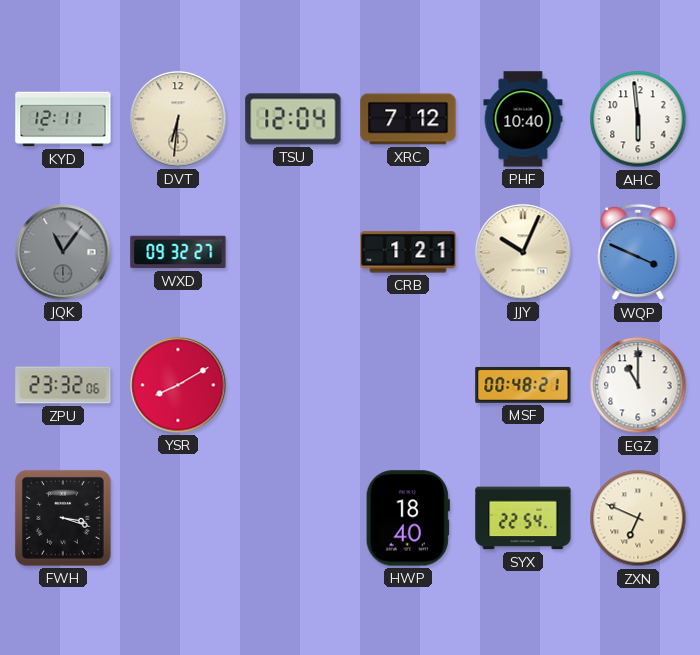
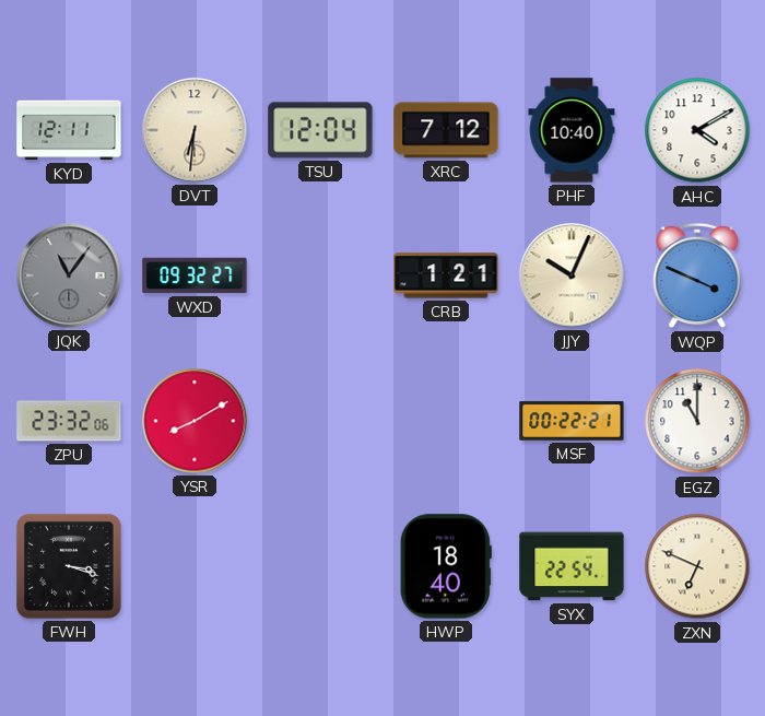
AHC: 5:59 -> 4:10 (697, 130)
MSF: 00:48 -> 00:22 (572, 421)
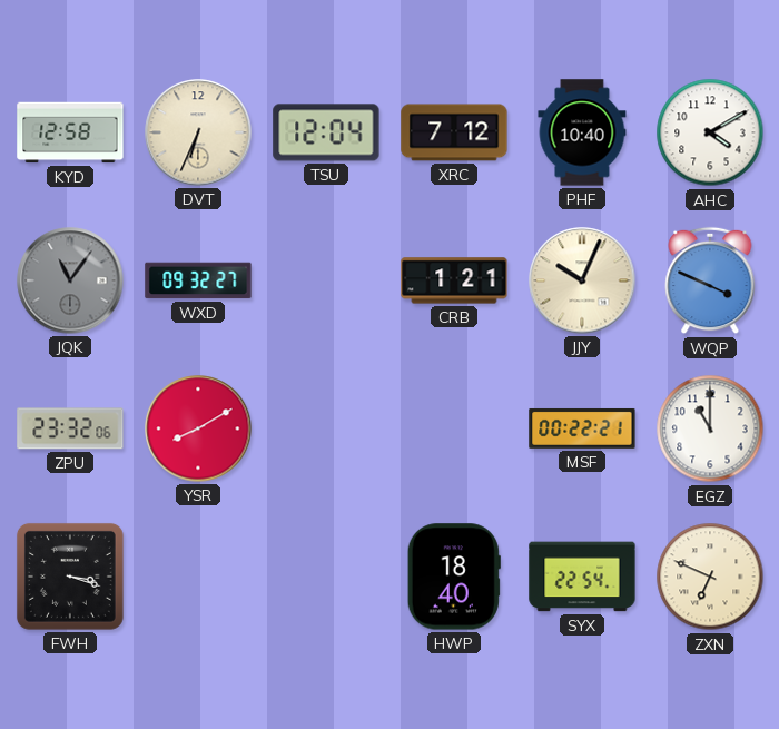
KYD: 12:11 -> 12:58 (70, 132)
DVT: 6:31 -> 6:34 (198, 132)
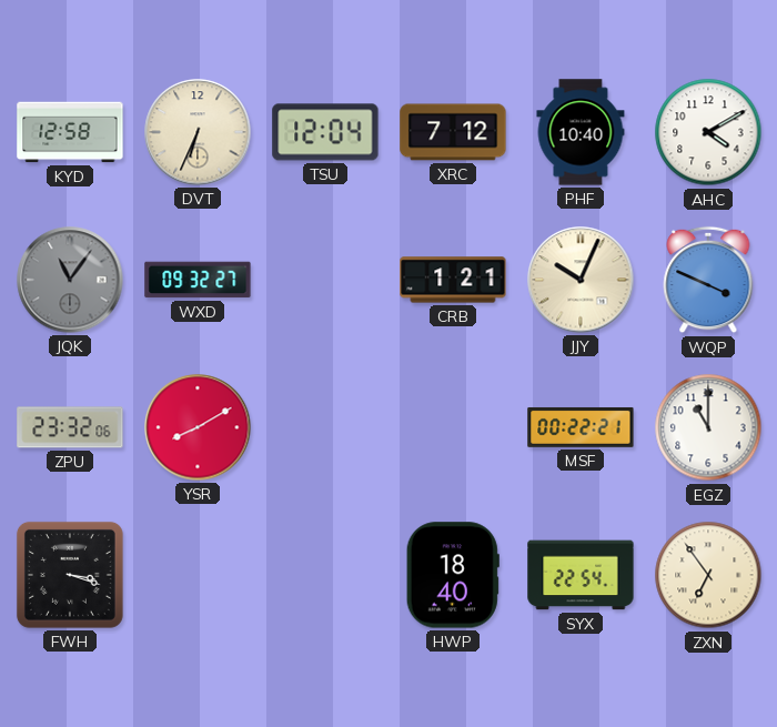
ZXN: 6:49 -> 6:54 (708, 575)
